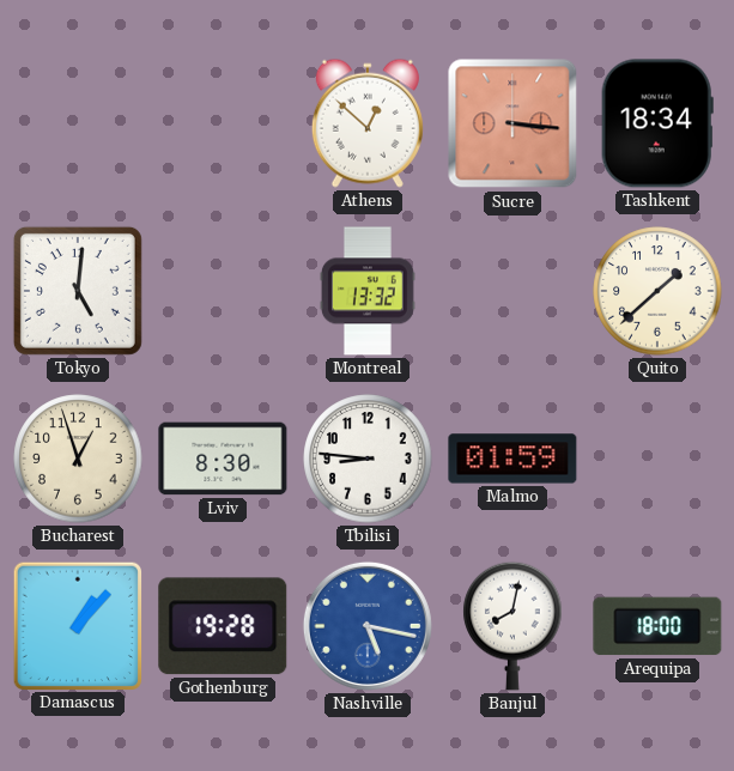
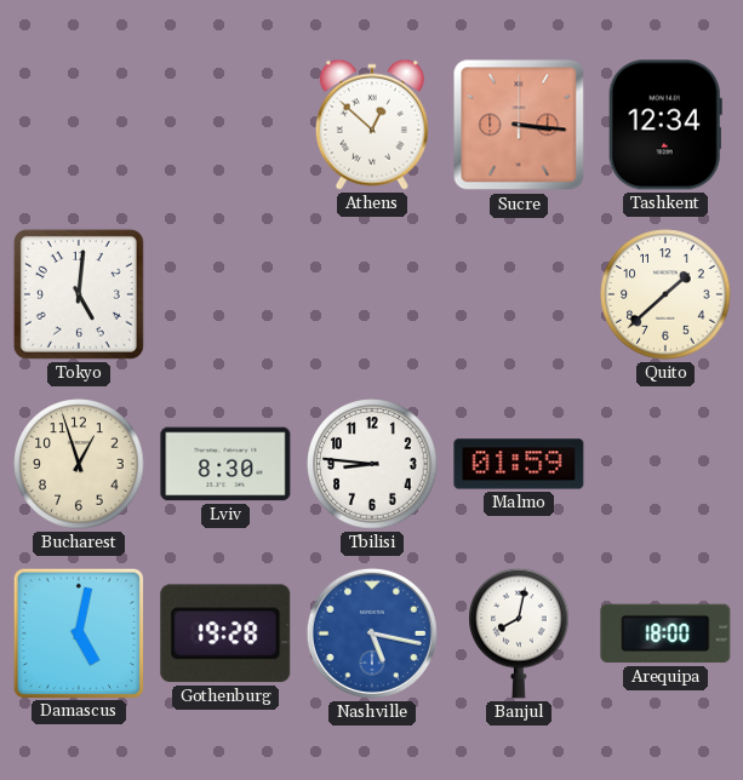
Tashkent: 18:34 -> 12:34 (665, 125)
Montreal: 13:32 -> none (368, 291)
Damascus: 1:07 -> 5:02 (78, 632)
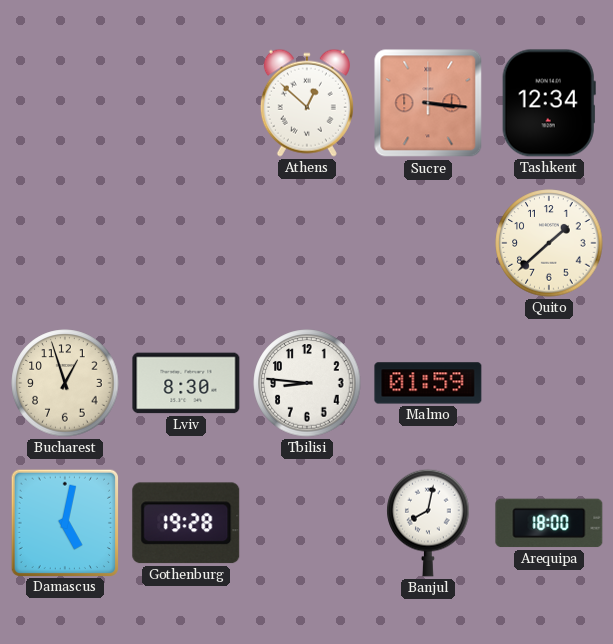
Tokyo: 5:01 -> none (79, 294)
Nashville: 5:17 -> none (372, 633)
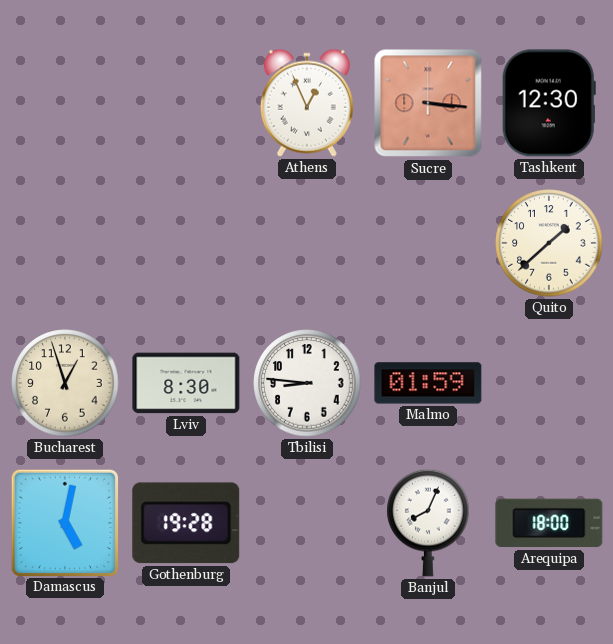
Athens: 12:52 -> 12:56 (307, 103)
Tashkent: 12:34 -> 12:30 (549, 103)
Banjul: 8:02 -> 8:04 (428, 523)
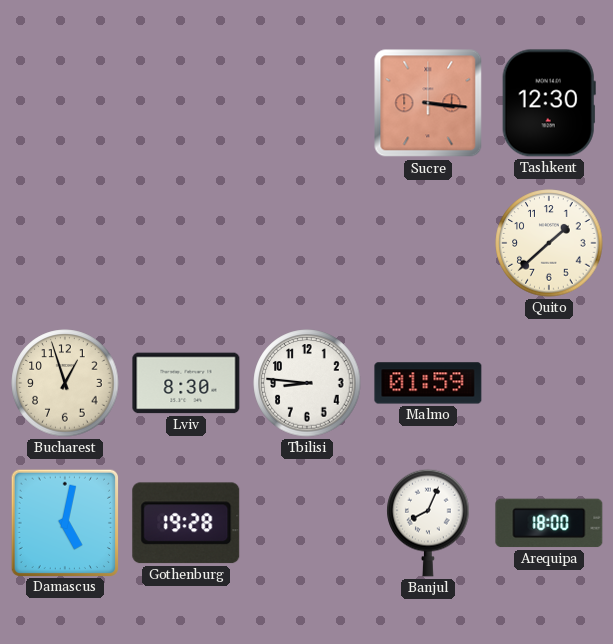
Athens: 12:56 -> none (307, 103)
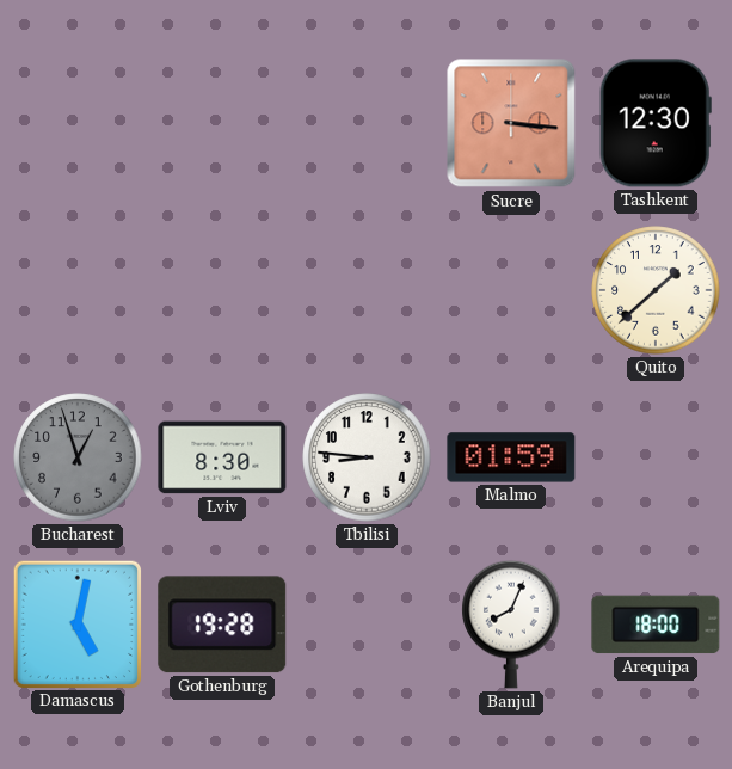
Bucharest dial: cream -> grey (78, 457)
